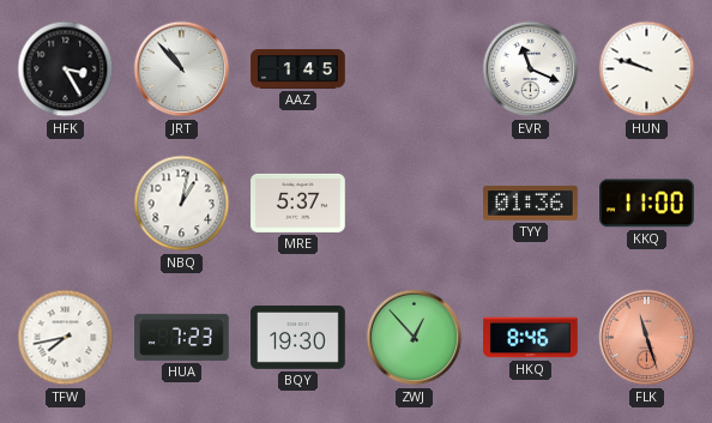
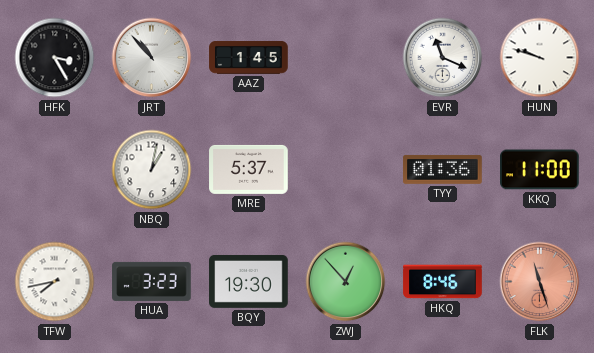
HUA: 7:23 -> 3:23 (152, 281)
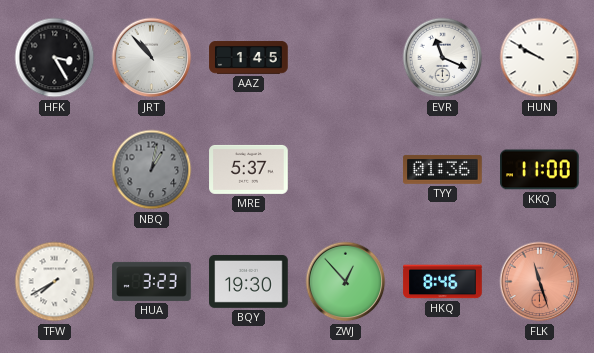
HUN: 9:48 -> 9:50 (540, 58)
NBQ dial: white -> grey (152, 170)
TFW: 7:43 -> 7:40 (55, 282)
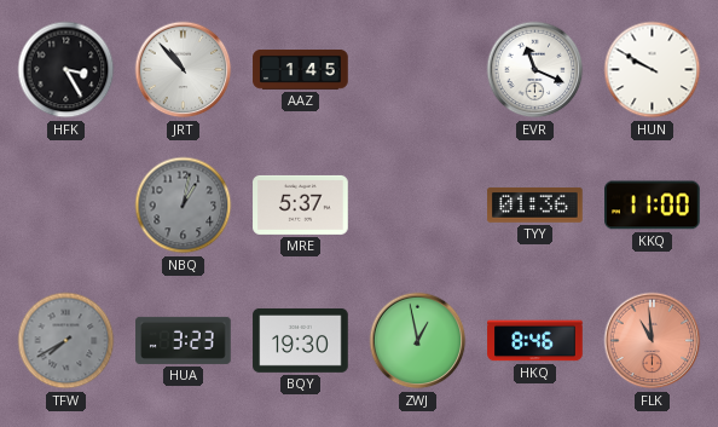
TFW dial: white -> grey (66, 341)
ZWJ: 12:53 -> 12:58 (418, 341)
FLK: 11:27 -> 10:59 (653, 341)
